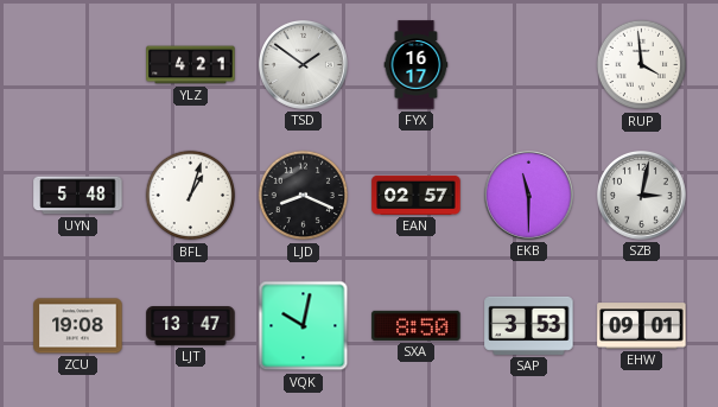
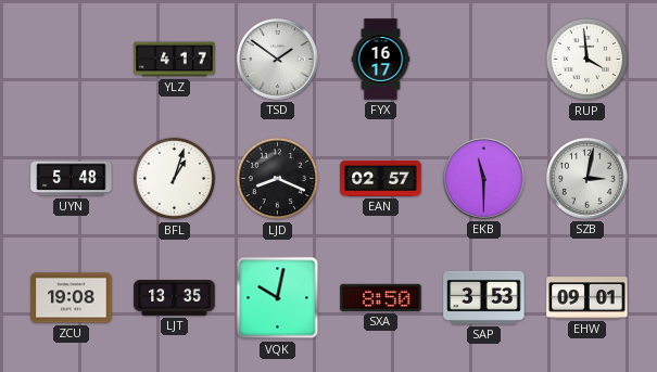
YLZ: 4:21 -> 4:17 (175, 60)
LJT: 13:47 -> 13:35 (175, 298)
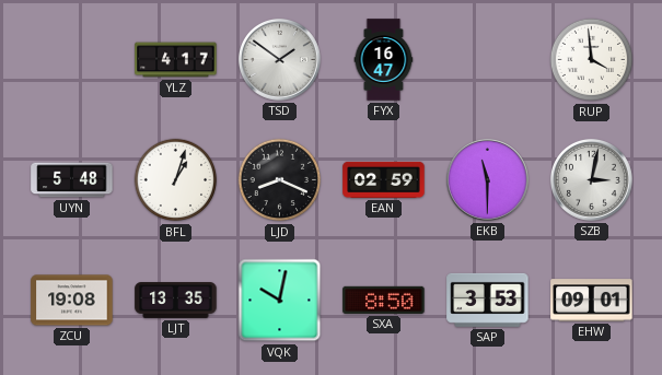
FYX: 16:17 -> 16:47 (384, 60)
EAN: 02:57 -> 02:59 (384, 179)
